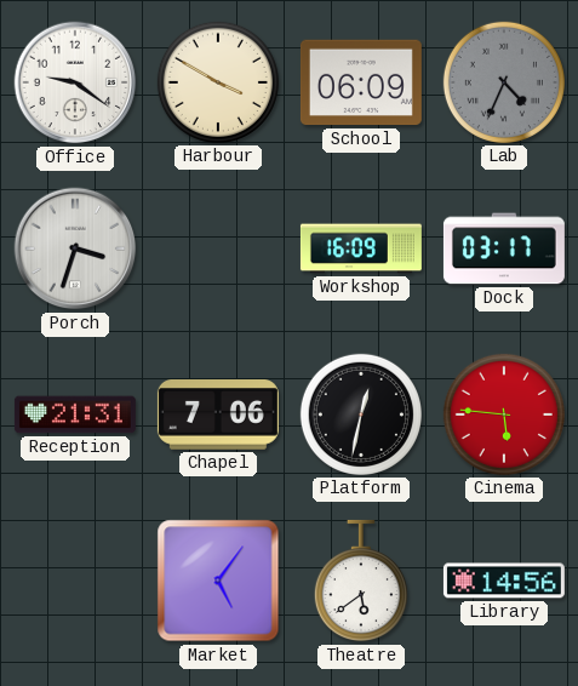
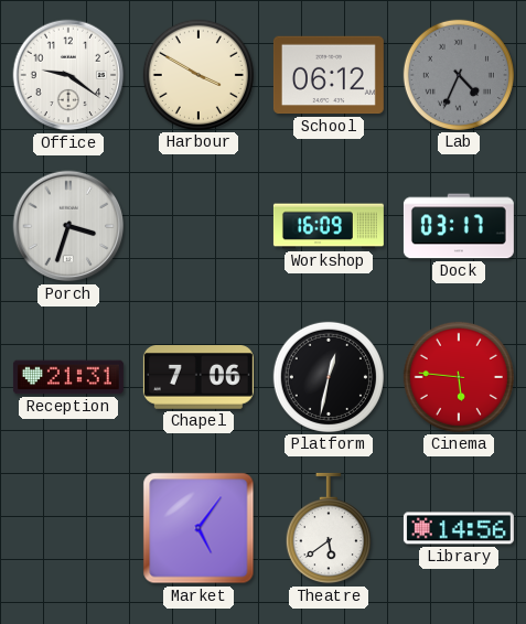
School: 06:09 -> 06:12 (329, 75)
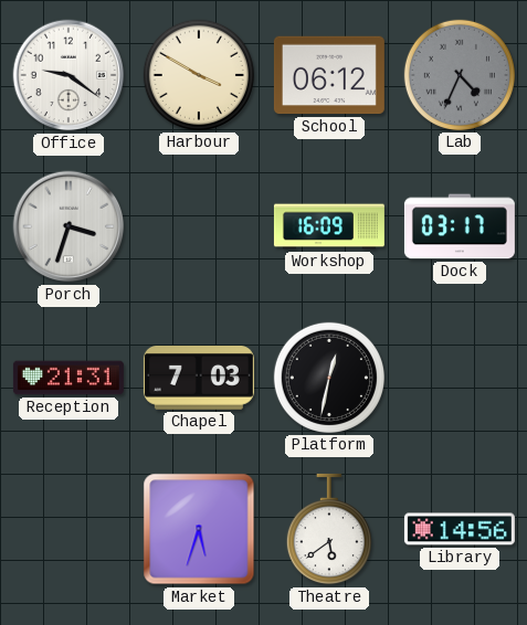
Chapel: 7:06 -> 7:03 (199, 379)
Cinema: 5:46 -> none (459, 377)
Market: 5:06 -> 5:33 (199, 529)
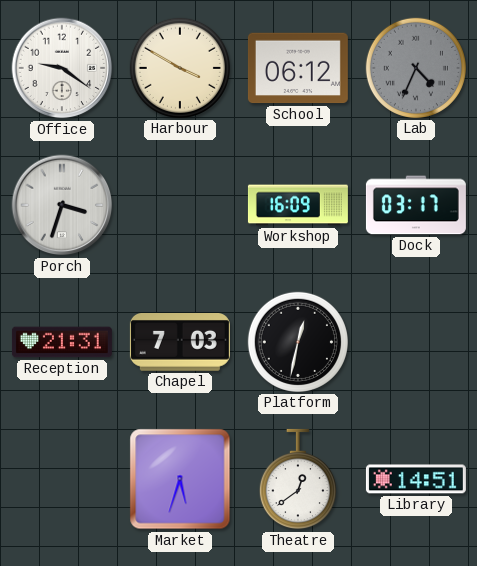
Theatre: 5:39 -> 12:39 (298, 479)
Library: 14:56 -> 14:51 (416, 479)
